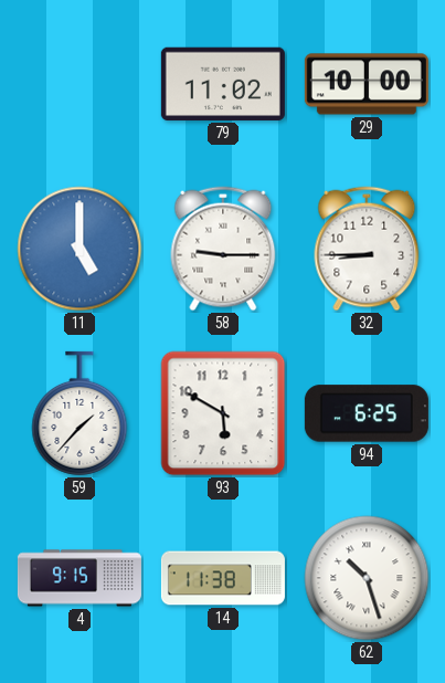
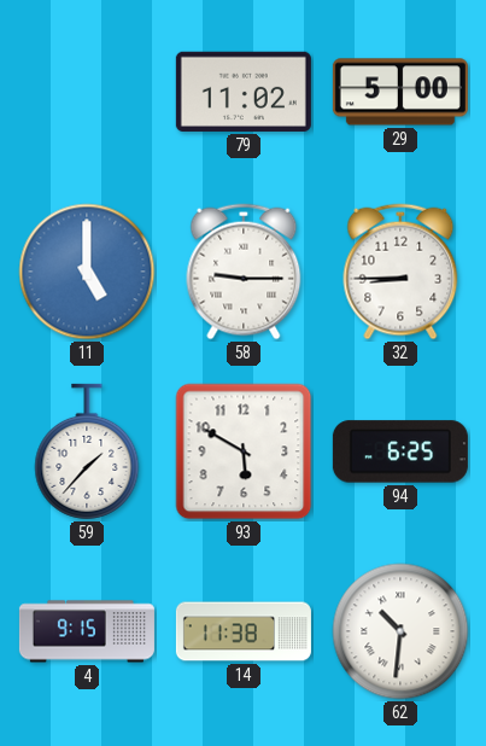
29: 10:00 -> 5:00 (400, 92)
62: 10:27 -> 10:31 (400, 631)
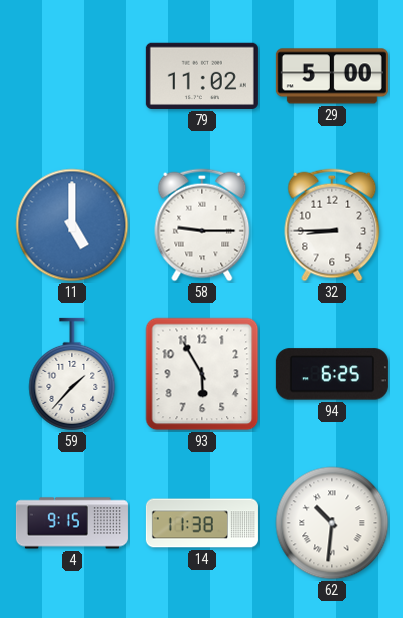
93: 5:50 -> 5:55 (202, 374)
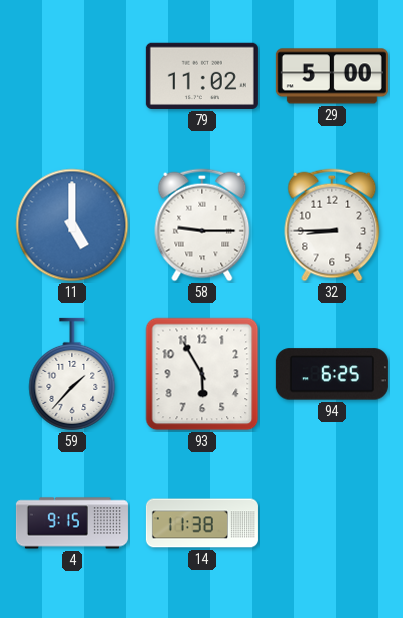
62: 10:31 -> none (332, 523)
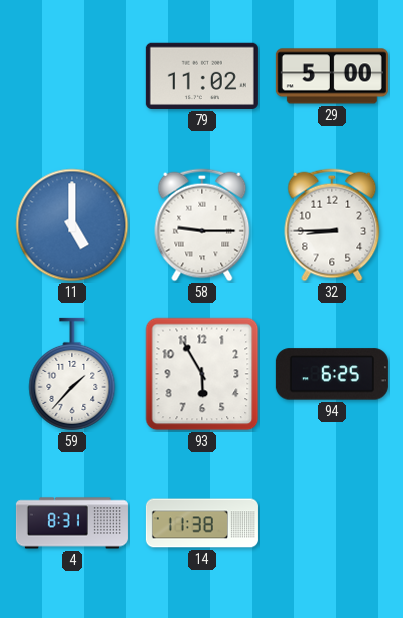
4: 9:15 -> 8:31 (72, 523)
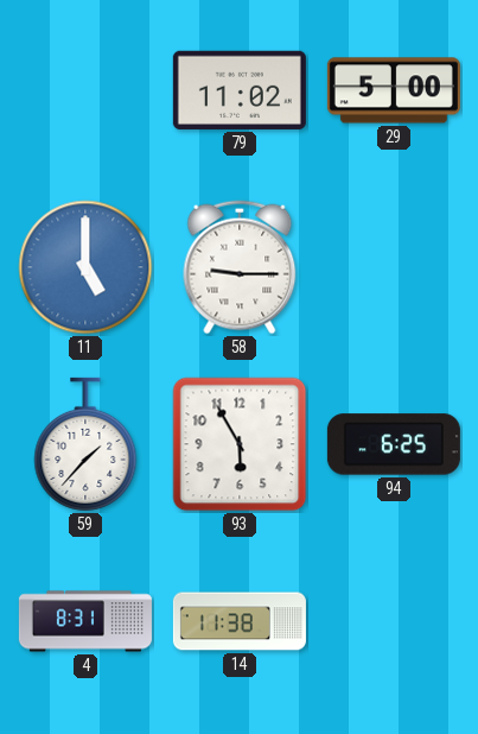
32: 8:45 -> none (332, 225)
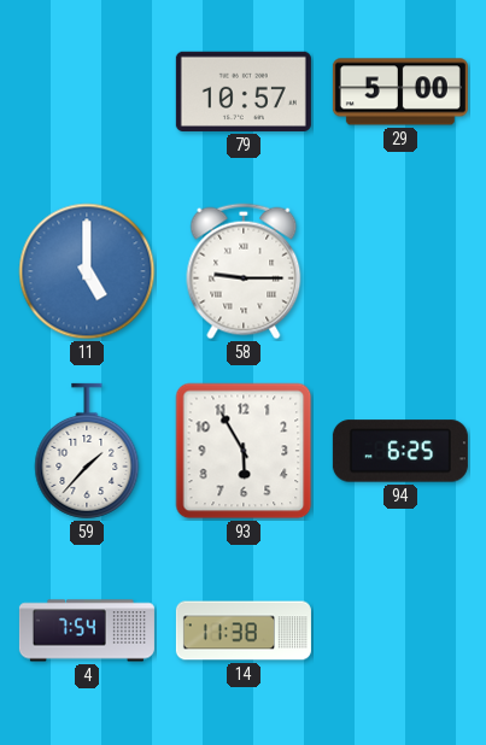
79: 11:02 -> 10:57 (244, 92)
4: 8:31 -> 7:54 (87, 630)
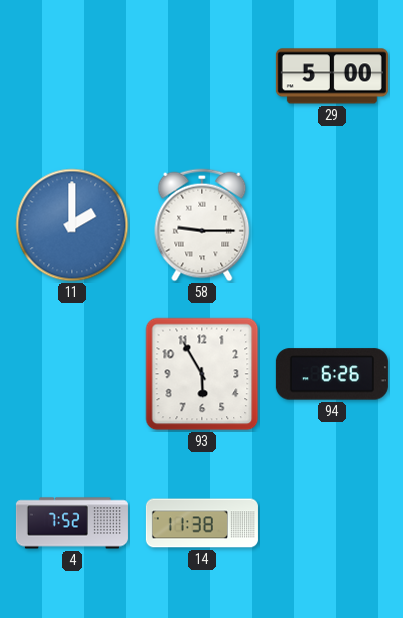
79: 10:57 -> none (244, 92)
11: 5:00 -> 2:00 (72, 225)
59: 1:37 -> none (87, 451)
94: 6:25 -> 6:26 (332, 374)
4: 7:54 -> 7:52 (72, 523)
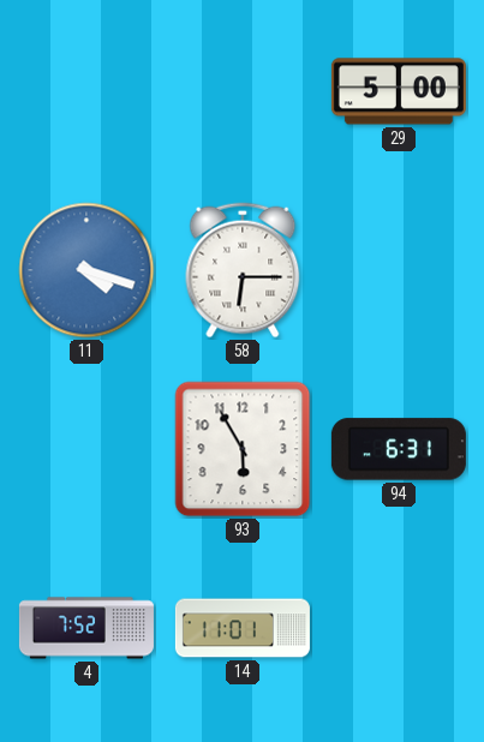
11: 2:00 -> 4:18 (86, 270)
58: 9:15 -> 6:15 (243, 270)
94: 6:26 -> 6:31 (399, 449)
14: 11:38 -> 11:01 (243, 628)
